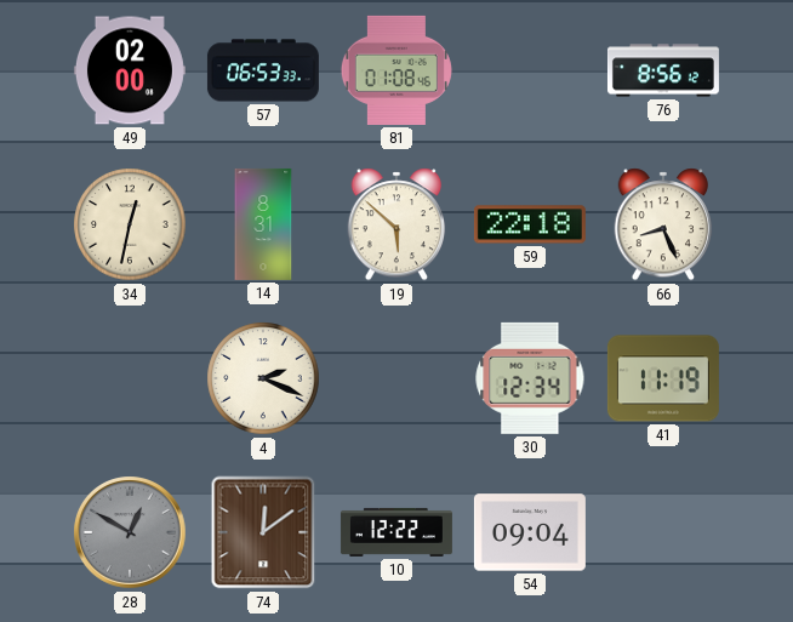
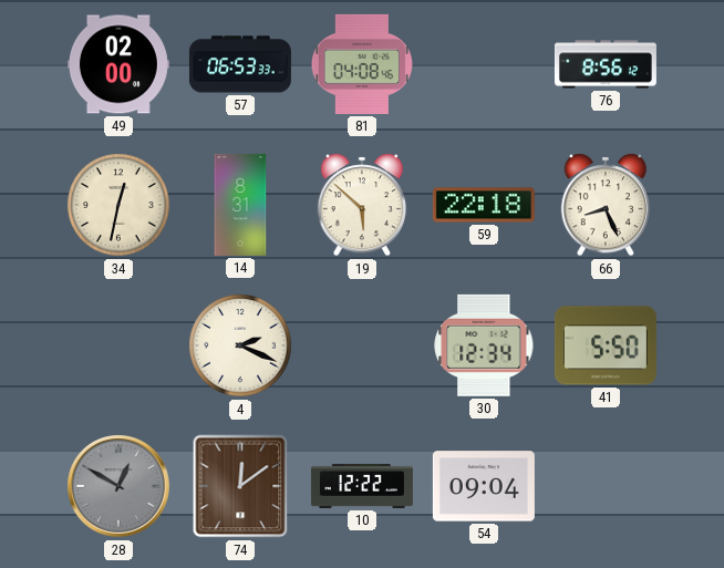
81: 01:08 -> 04:08 (362, 64)
41: 11:19 -> 5:50 (606, 345)
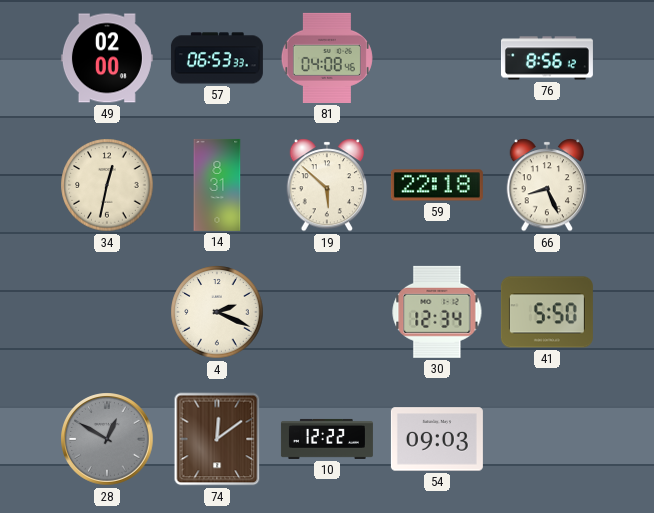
54: 09:04 -> 09:03 (437, 439)
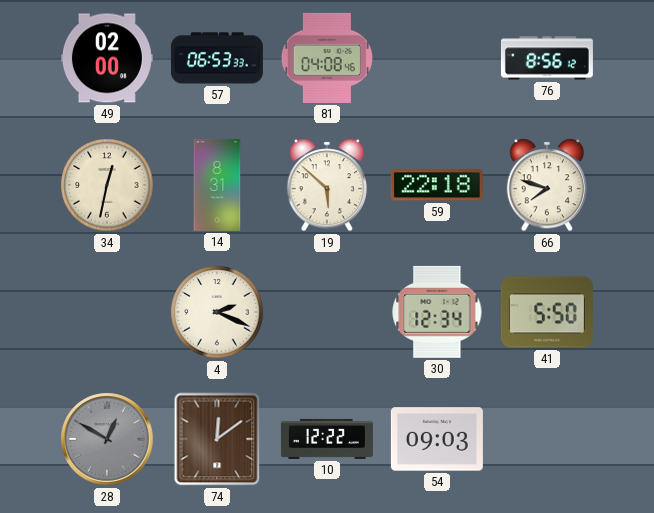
66: 8:26 -> 7:48 (547, 185)
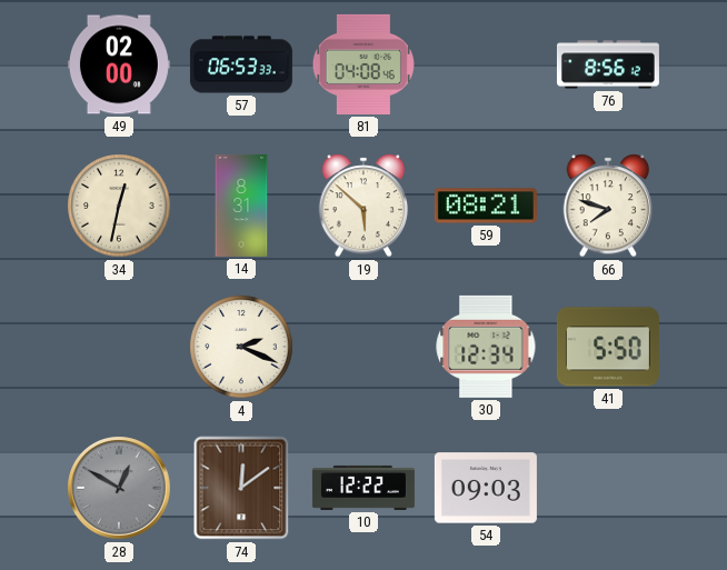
59: 22:18 -> 08:21 (486, 206)
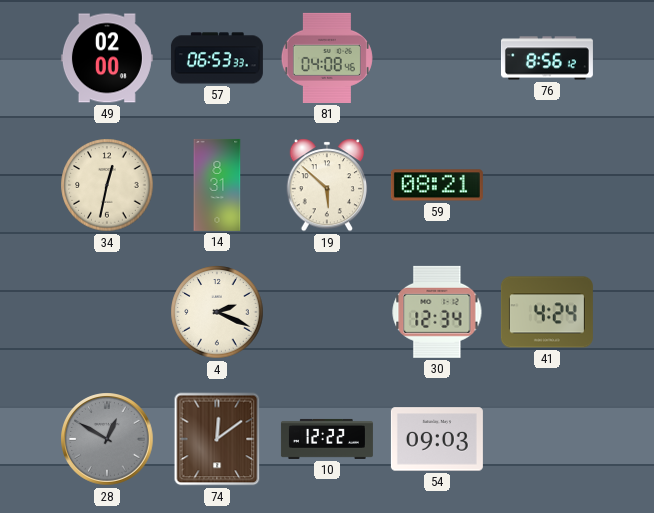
66: 7:48 -> none (608, 206)
41: 5:50 -> 4:24 (547, 312)
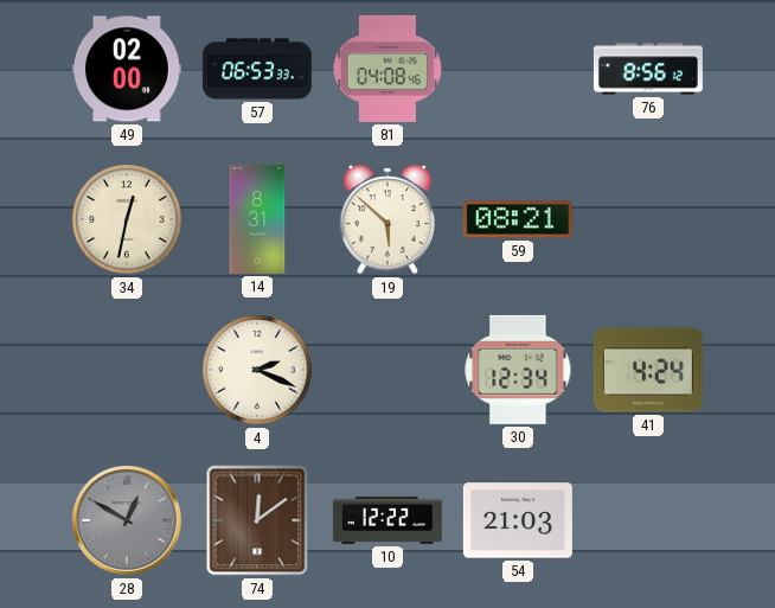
54: 09:03 -> 21:03 (518, 520)
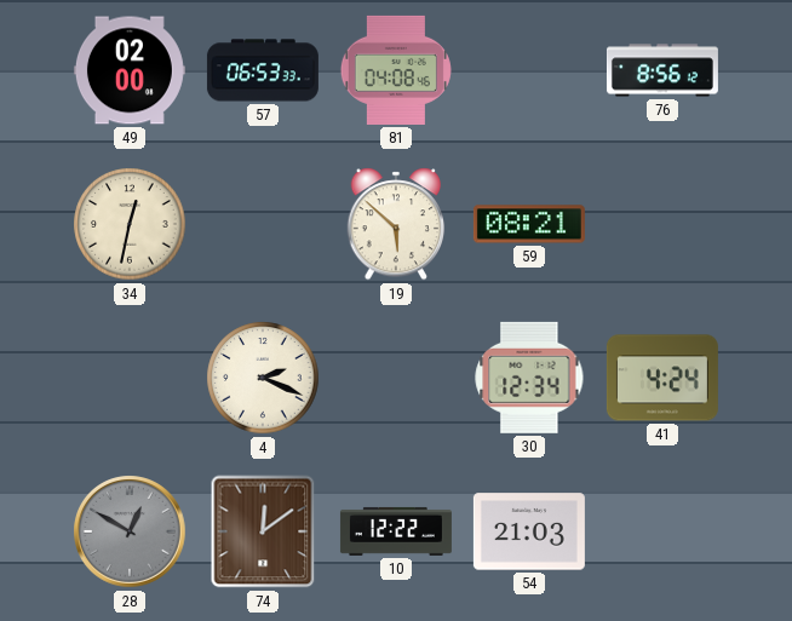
14: 8:31 -> none (257, 219)
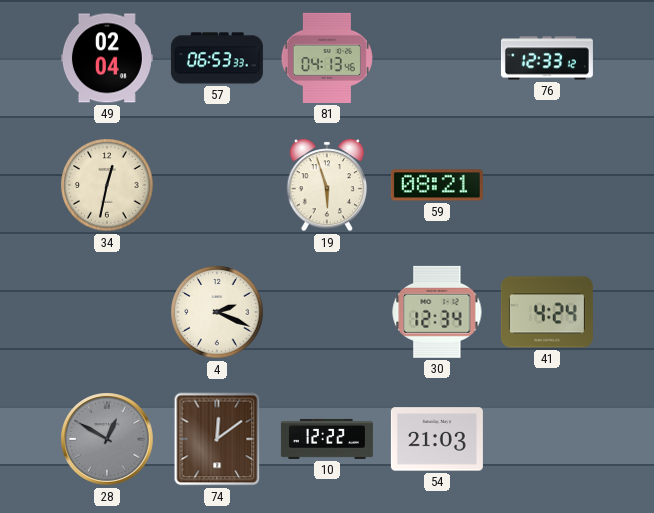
49: 02:00 -> 02:04 (107, 58)
81: 04:08 -> 04:13 (327, 58)
76: 8:56 -> 12:33 (547, 58)
19: 5:52 -> 5:57 (327, 185)
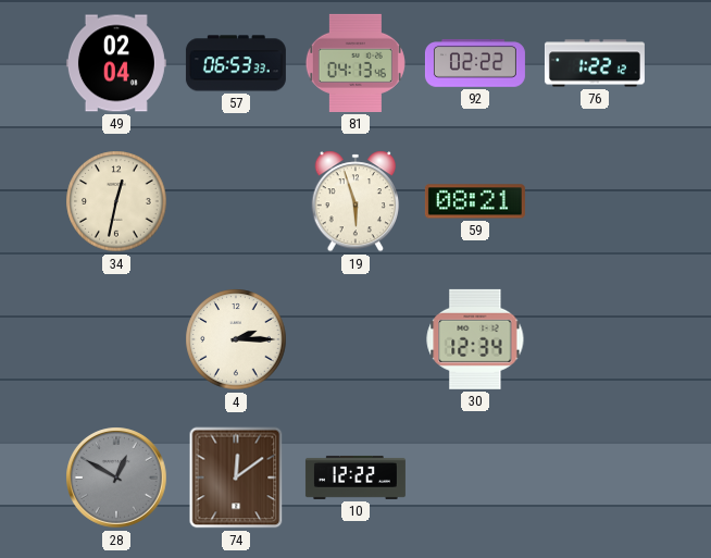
92: none -> 02:22 (475, 63)
76: 12:33 -> 1:22 (595, 63)
4: 2:19 -> 2:15 (236, 339)
41: 4:24 -> none (547, 312)
54: 21:03 -> none (437, 439)
